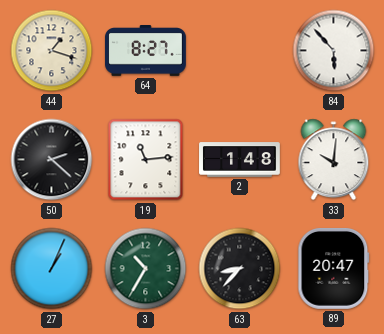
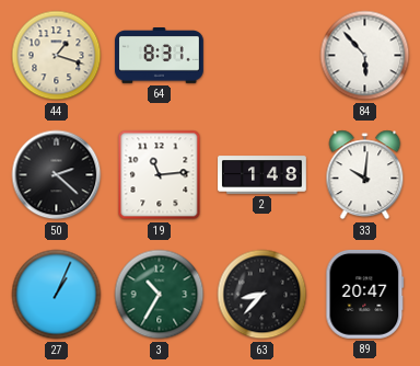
64: 8:27 -> 8:31 (160, 56)
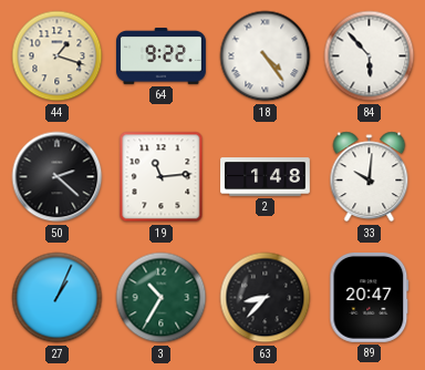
64: 8:31 -> 9:22 (162, 56)
18: none -> 4:24 (266, 56)
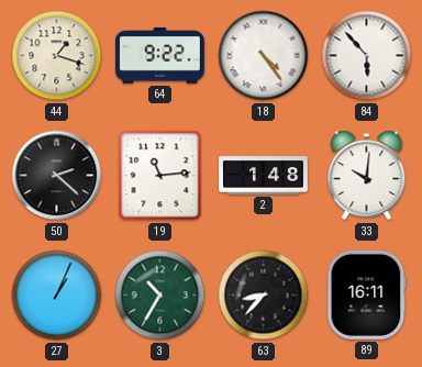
89: 20:47 -> 16:11 (367, 294)
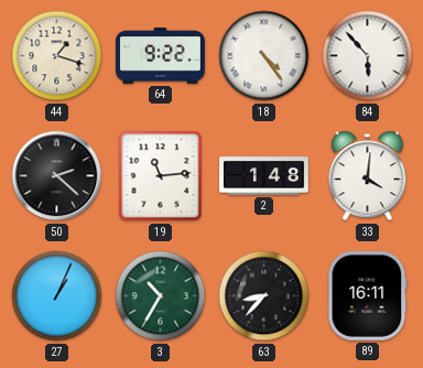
33: 10:01 -> 4:01 (368, 176)
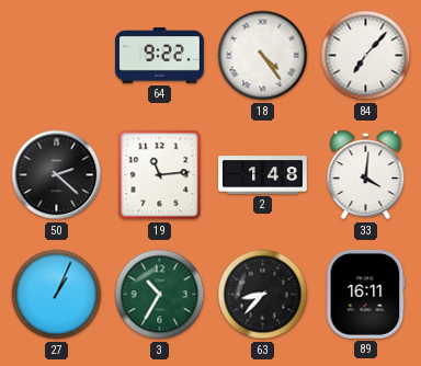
44: 1:18 -> none (57, 56)
84: 5:53 -> 7:07 (366, 56)
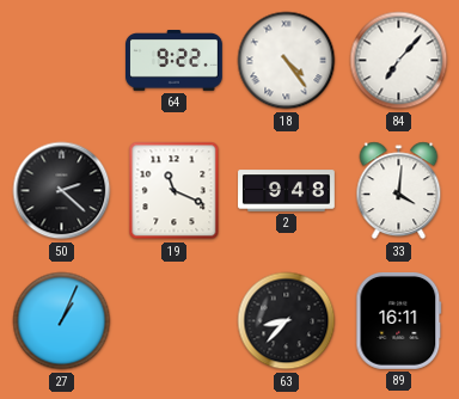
19: 11:14 -> 11:19 (175, 191)
2: 1:48 -> 9:48 (287, 191)
3: 10:35 -> none (160, 295)
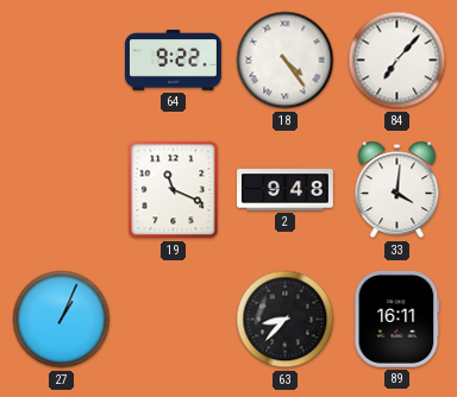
50: 2:22 -> none (62, 191)
